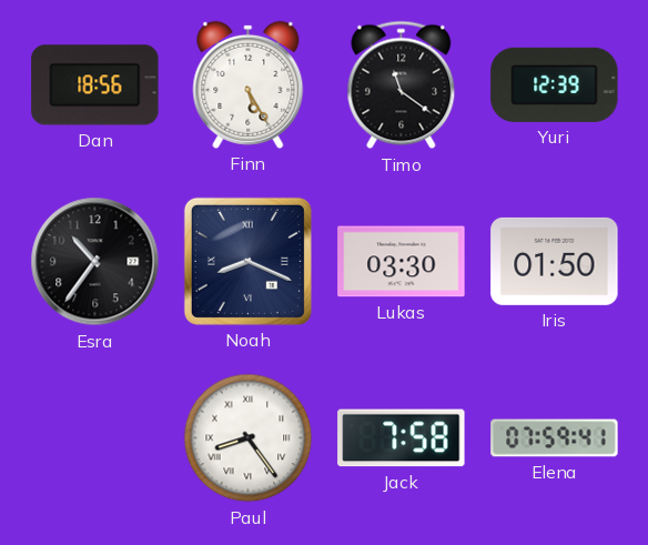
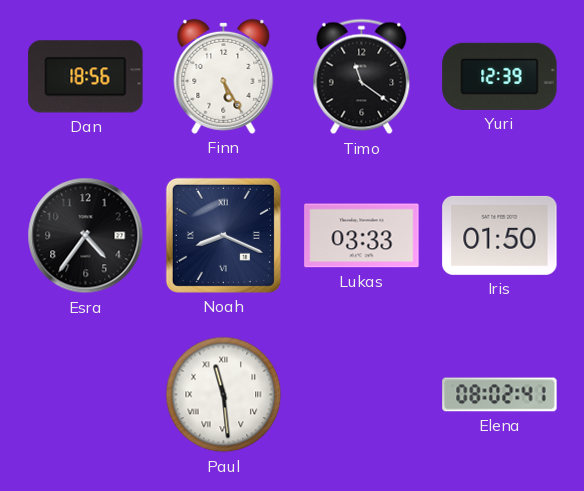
Esra: 10:36 -> 4:36 (86, 236)
Lukas: 03:30 -> 03:33 (362, 236)
Paul: 8:24 -> 11:29 (224, 395)
Jack: 7:58 -> none (402, 438)
Elena: 07:59 -> 08:02 (500, 395)
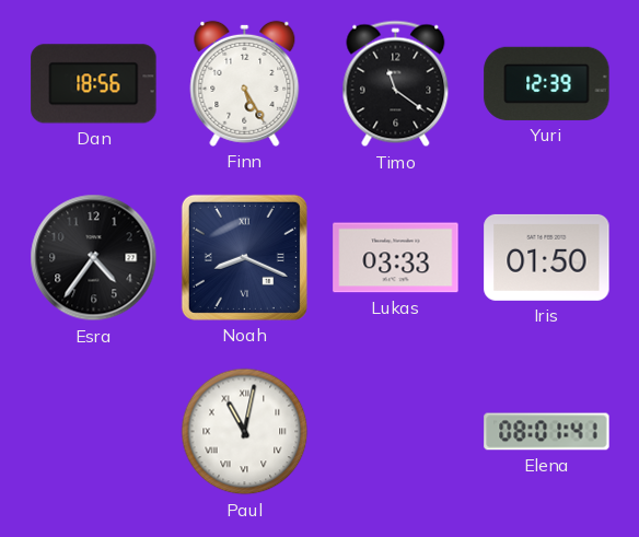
Paul: 11:29 -> 11:02 (245, 432)
Elena: 08:02 -> 08:01 (547, 432)
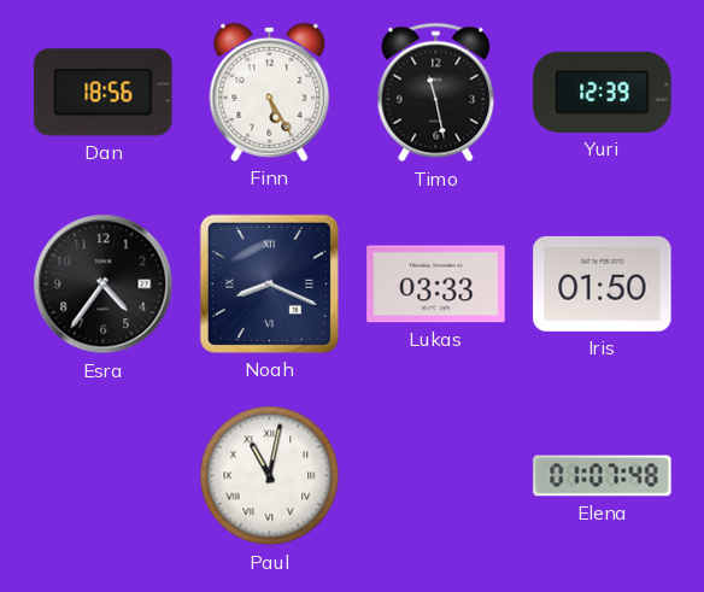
Timo: 11:21 -> 11:28 (436, 93)
Elena: 08:01 -> 01:07 (603, 476)
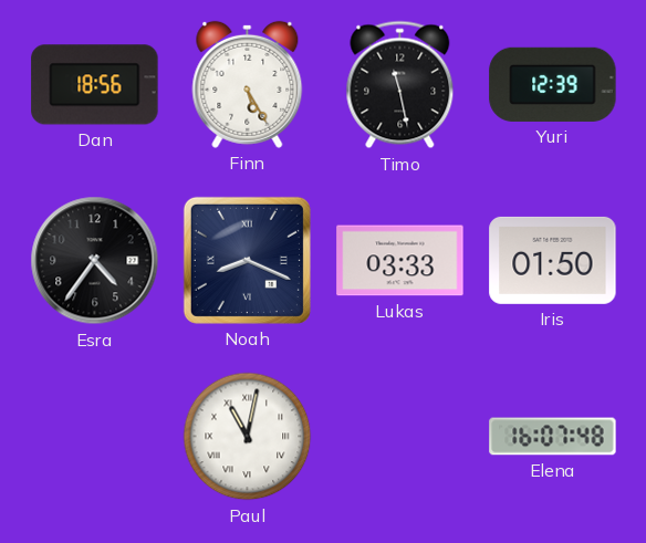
Elena: 01:07 -> 16:07 (553, 437)
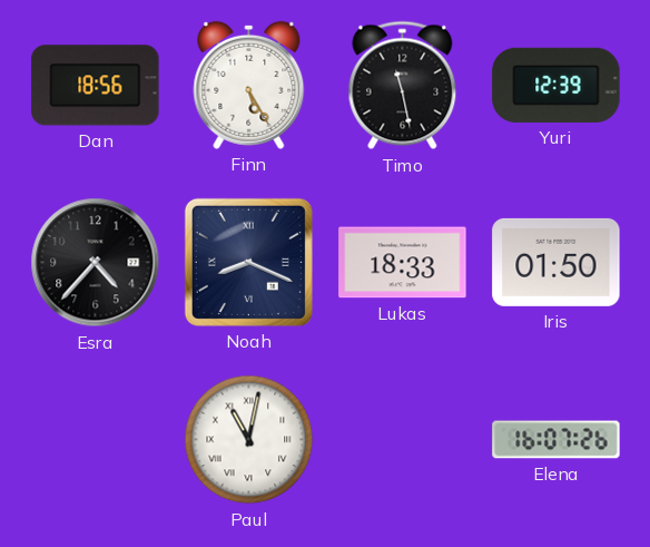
Esra: 4:36 -> 4:37 (96, 263)
Lukas: 03:33 -> 18:33 (403, 263)
Elena: 16:07:48 -> 16:07:26 (557, 440)
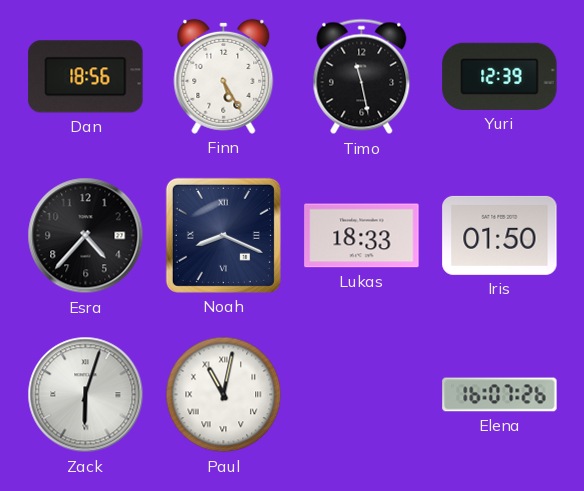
Zack: none -> 6:03 (86, 395)
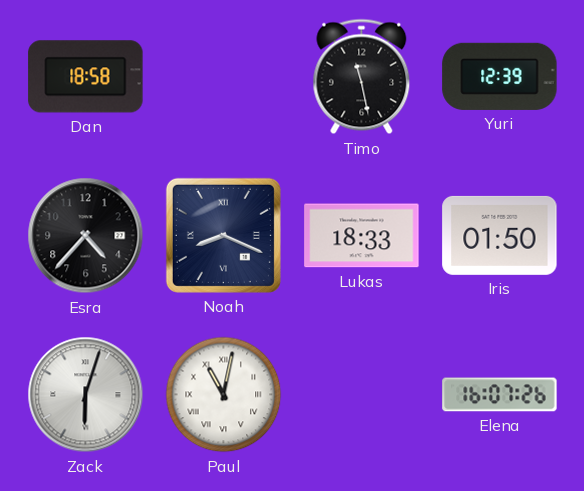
Dan: 18:56 -> 18:58 (86, 77)
Finn: 5:25 -> none (224, 76)
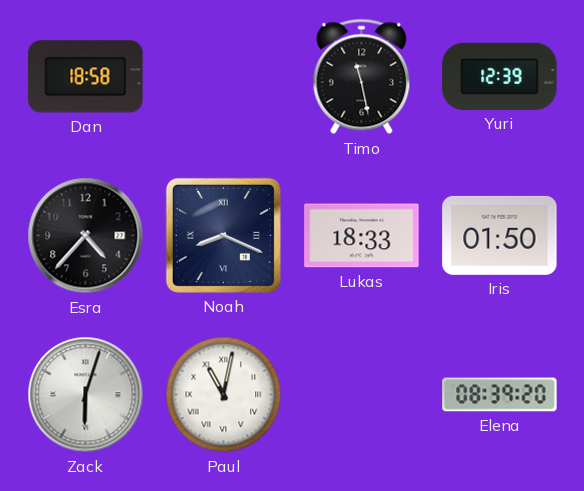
Elena: 16:07 -> 08:39 (500, 395)
